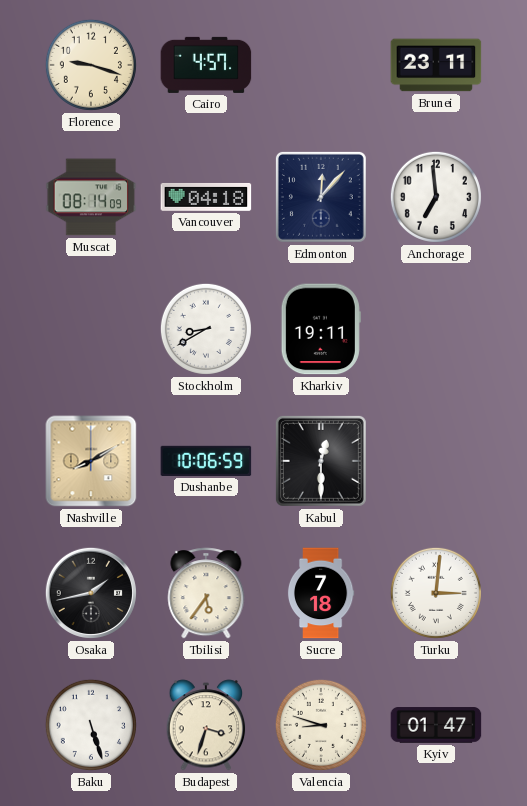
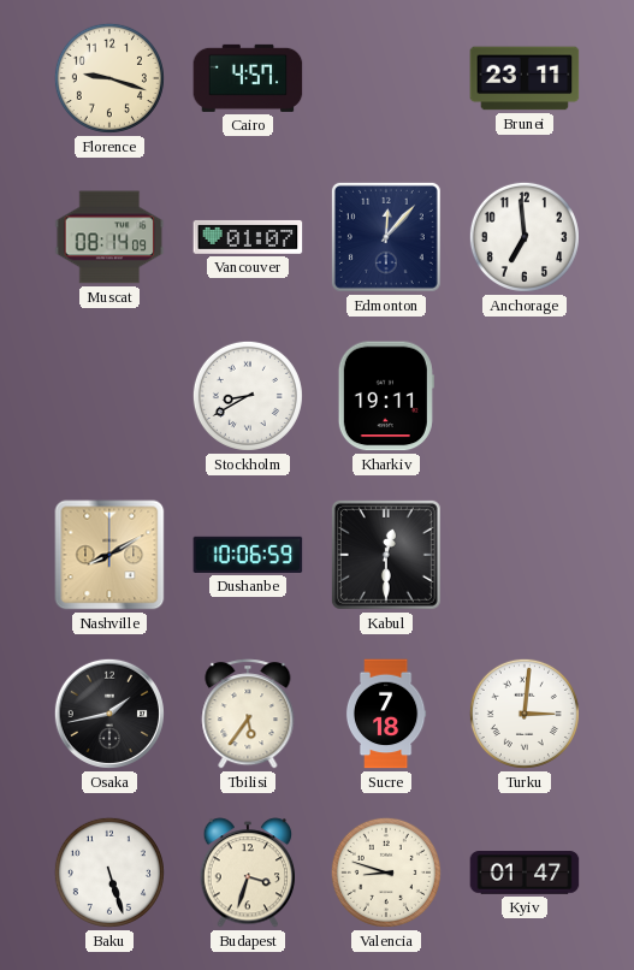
Vancouver: 04:18 -> 01:07 (248, 237)
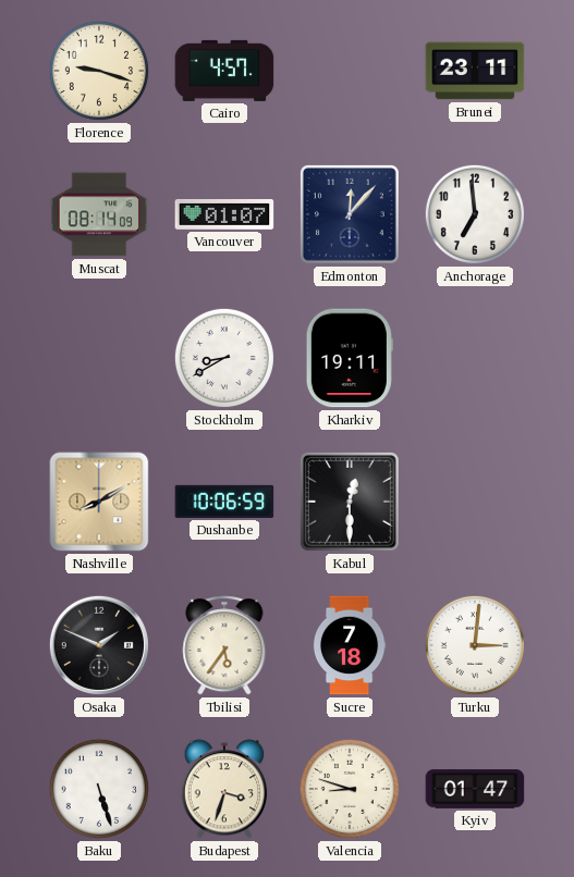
Osaka: 1:43 -> 1:49 (99, 645)
